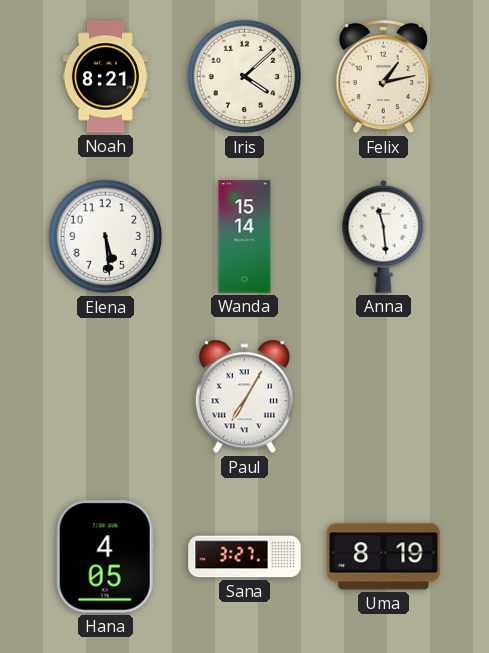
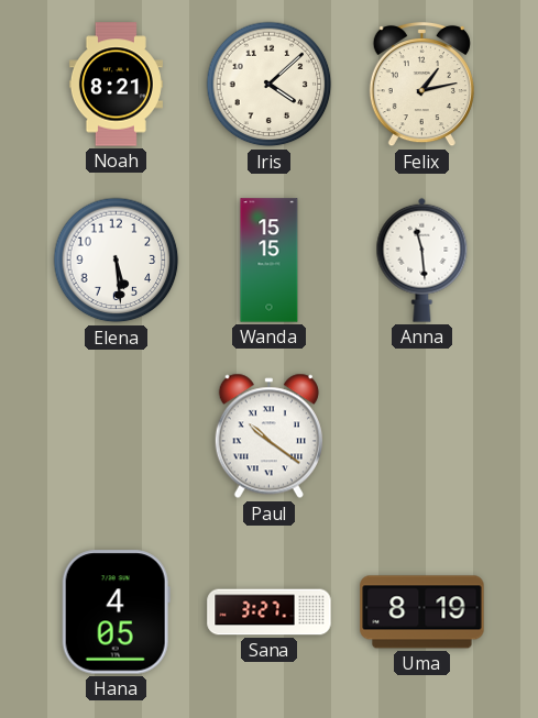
Wanda: 15:14 -> 15:15 (270, 261)
Paul: 7:05 -> 10:21 (268, 437)
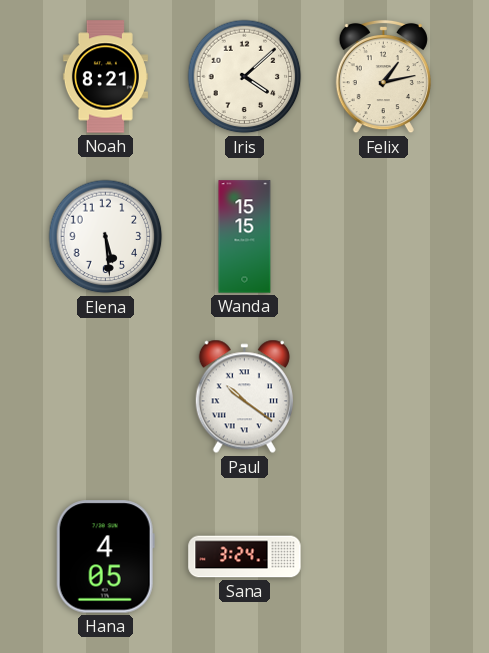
Anna: 11:29 -> none (422, 259)
Sana: 3:27 -> 3:24 (245, 557)
Uma: 8:19 -> none (422, 612)
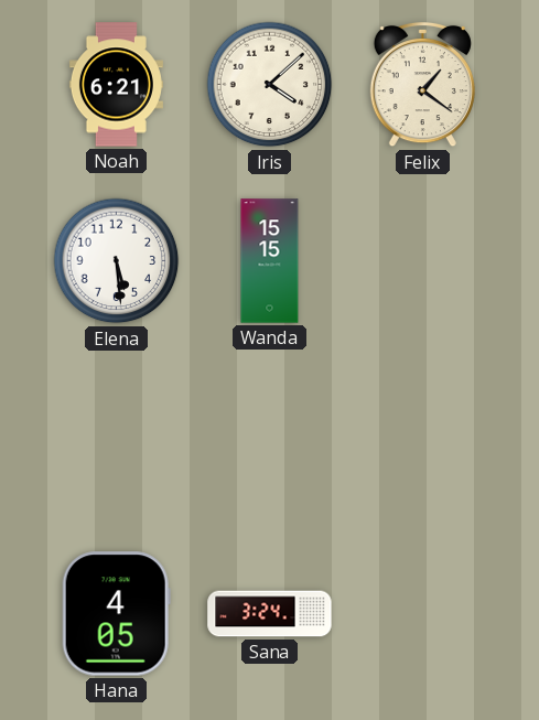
Noah: 8:21 -> 6:21 (116, 85)
Felix: 1:13 -> 1:21 (422, 85)
Paul: 10:21 -> none (244, 397)
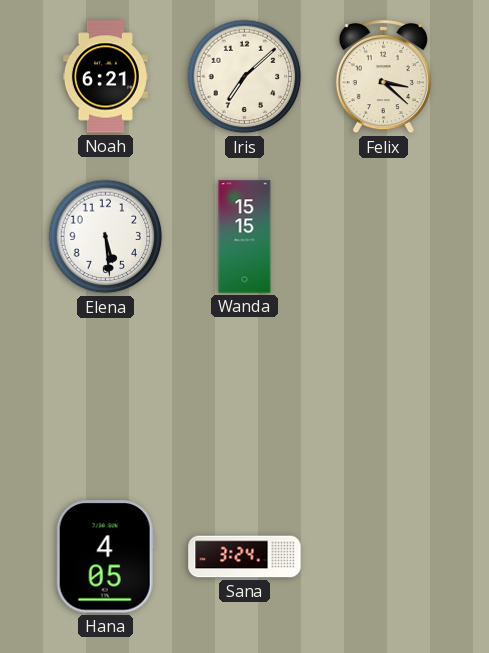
Iris: 4:08 -> 7:08 (245, 77)
Felix: 1:21 -> 3:22 (383, 77)
